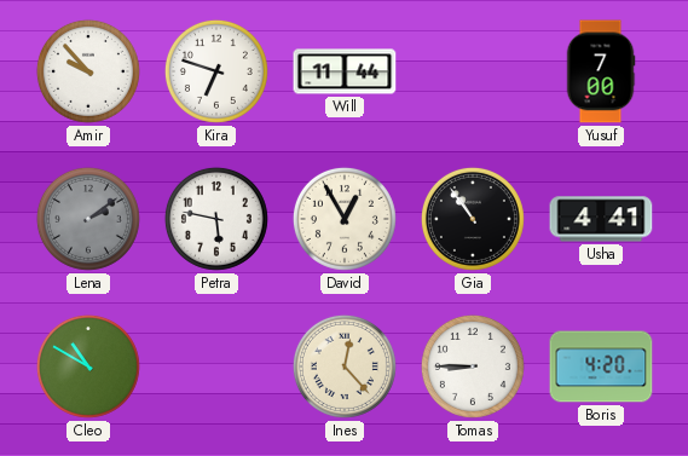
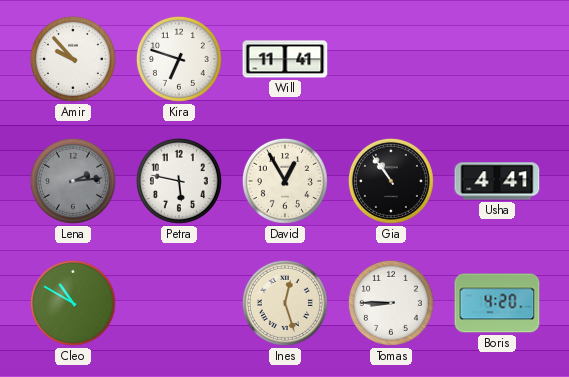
Will: 11:44 -> 11:41 (285, 59)
Yusuf: 7:00 -> none (601, 71)
Lena: 2:09 -> 2:14 (73, 181)
Ines: 12:23 -> 12:27 (285, 303)
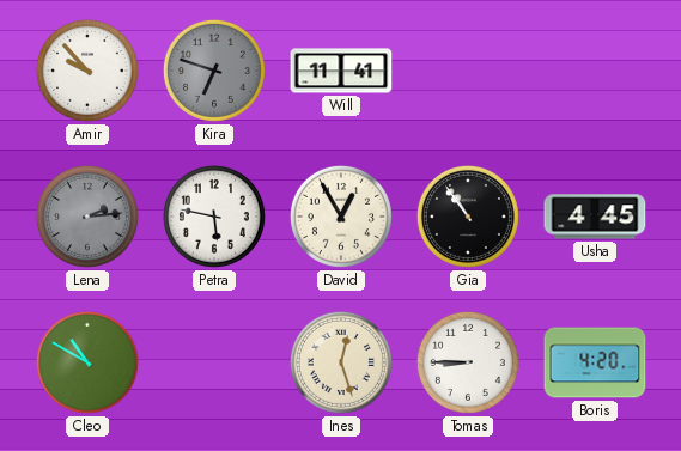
Kira dial: white -> grey (214, 71)
Usha: 4:41 -> 4:45 (595, 217)
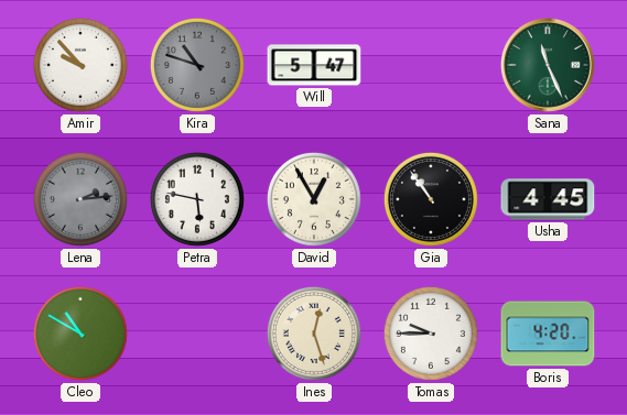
Kira: 6:48 -> 10:48 (197, 65)
Will: 11:41 -> 5:47 (314, 65)
Sana: none -> 11:26 (548, 65)
Tomas: 8:45 -> 9:45 (431, 334)
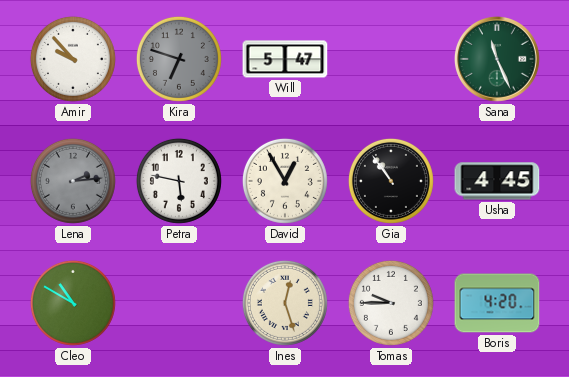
Kira: 10:48 -> 6:48 (179, 59)
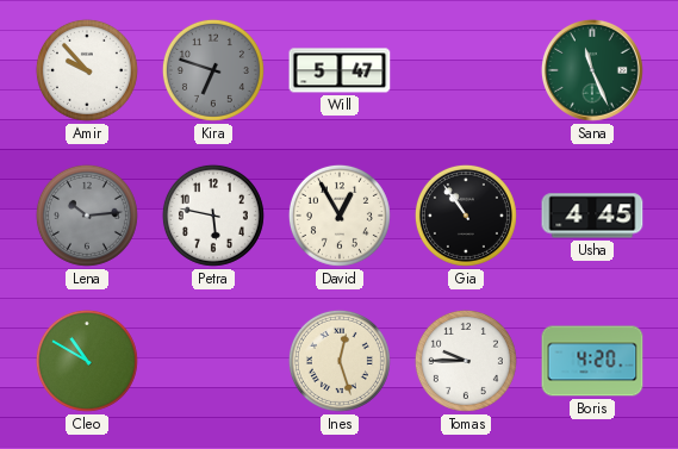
Lena: 2:14 -> 10:14 (87, 216)
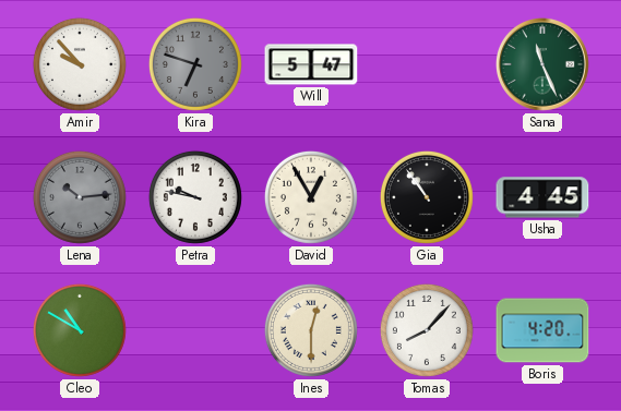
Petra: 5:47 -> 9:47 (195, 197)
Ines: 12:27 -> 12:30 (311, 330)
Tomas: 9:45 -> 8:07 (427, 330)
